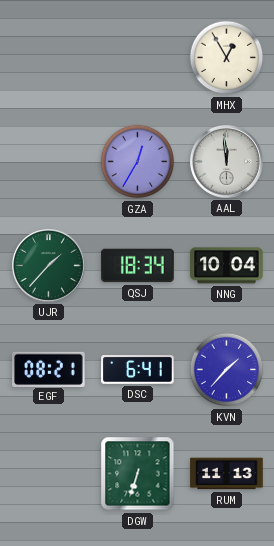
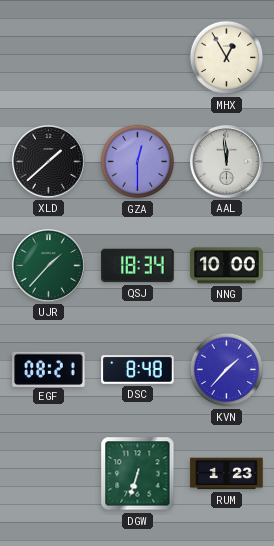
XLD: none -> 1:38 (48, 161)
GZA: 12:35 -> 12:30 (138, 162)
NNG: 10:04 -> 10:00 (227, 266)
DSC: 6:41 -> 8:48 (138, 370)
RUM: 11:13 -> 1:23 (227, 474)
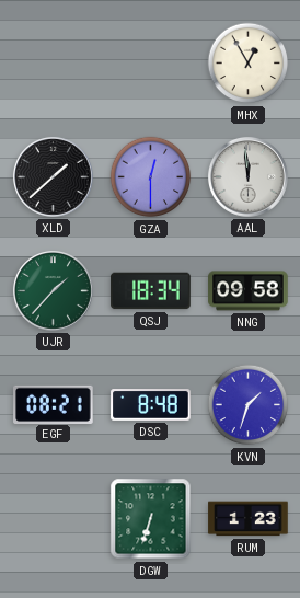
NNG: 10:00 -> 09:58 (249, 291)
KVN: 1:37 -> 1:33 (249, 405)
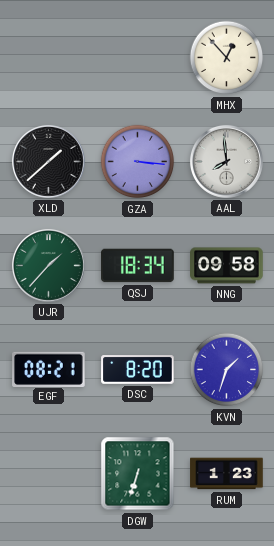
MHX: 12:55 -> 12:53 (227, 58)
GZA: 12:30 -> 3:16 (138, 162)
AAL: 11:59 -> 7:59 (226, 161)
DSC: 8:48 -> 8:20 (138, 370)
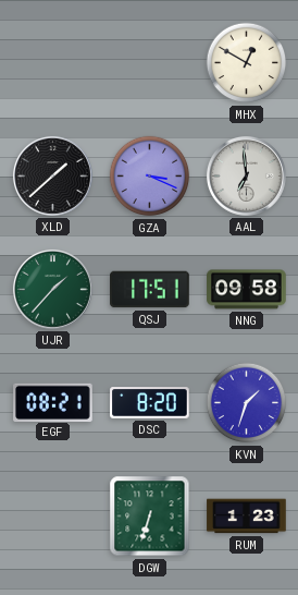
MHX: 12:53 -> 12:50 (247, 63)
GZA: 3:16 -> 3:19 (150, 177)
AAL: 7:59 -> 6:59 (246, 175)
QSJ: 18:34 -> 17:51 (150, 290)
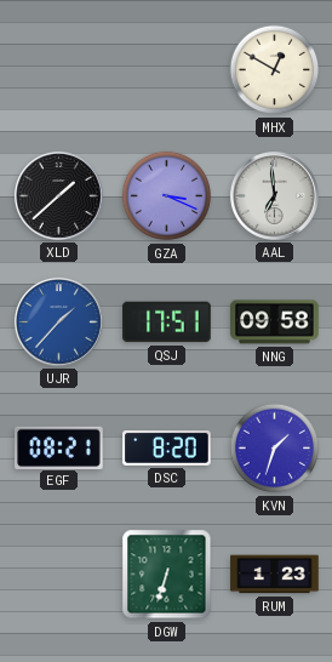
UJR dial: green -> blue (58, 321)
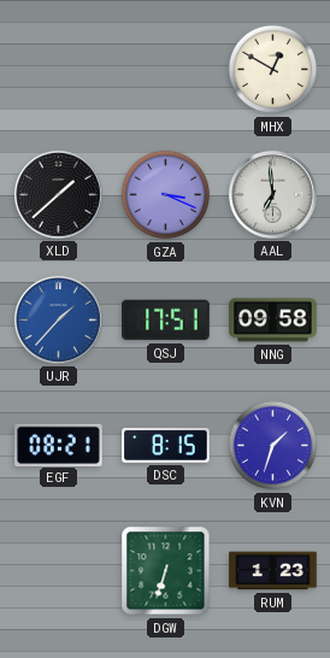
DSC: 8:20 -> 8:15 (166, 446)
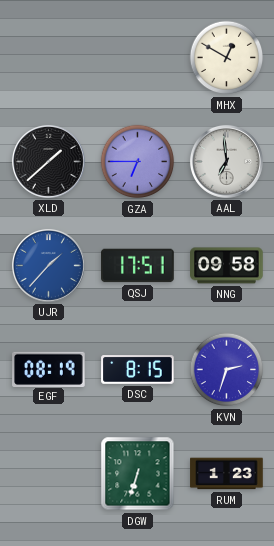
GZA: 3:19 -> 6:45 (138, 162)
EGF: 08:21 -> 08:19 (49, 369)
KVN: 1:33 -> 2:33 (227, 370)
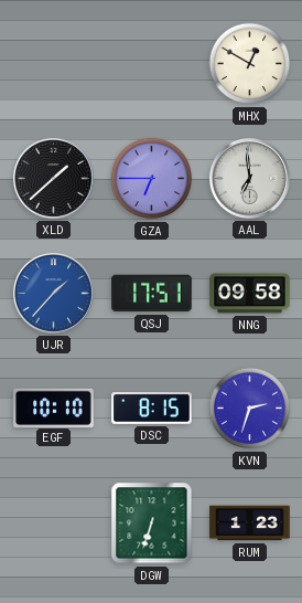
EGF: 08:19 -> 10:10 (54, 408)
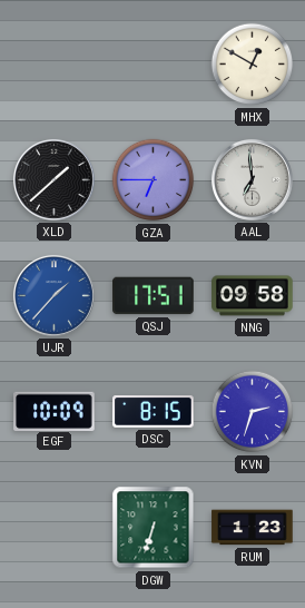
EGF: 10:10 -> 10:09 (55, 411)
